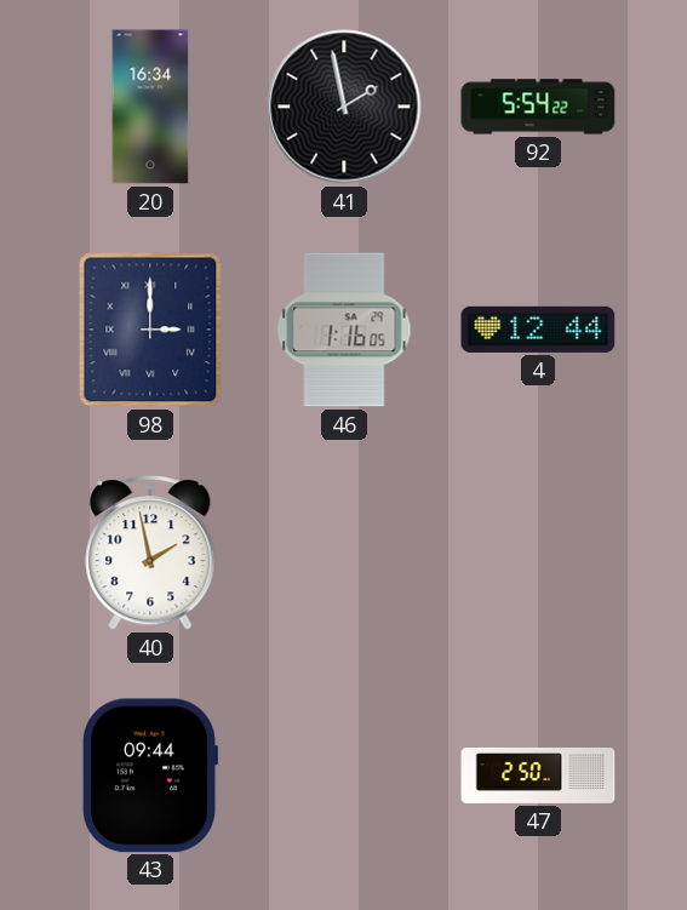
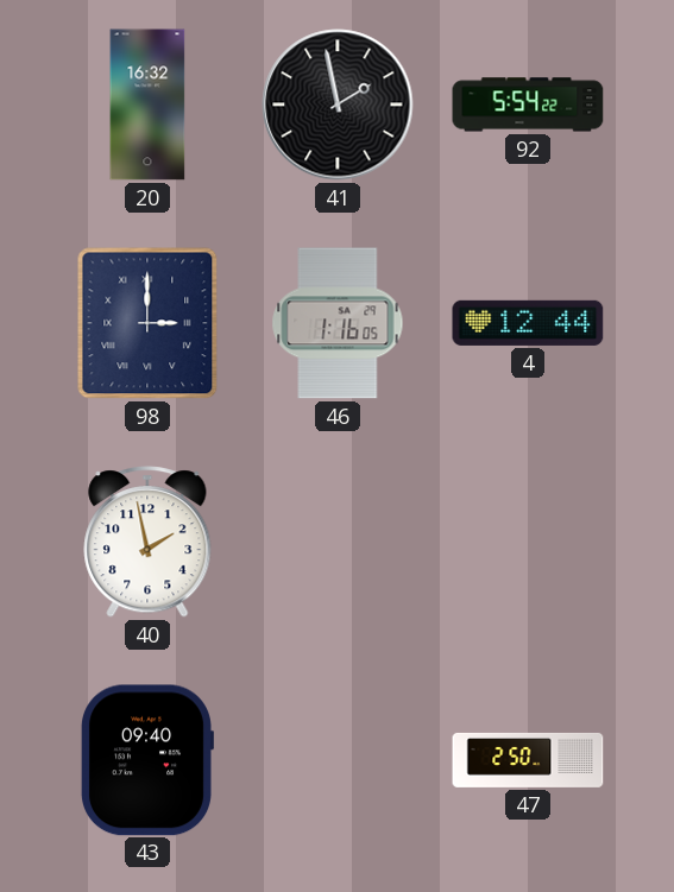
20: 16:34 -> 16:32 (147, 105)
43: 09:44 -> 09:40 (147, 760)
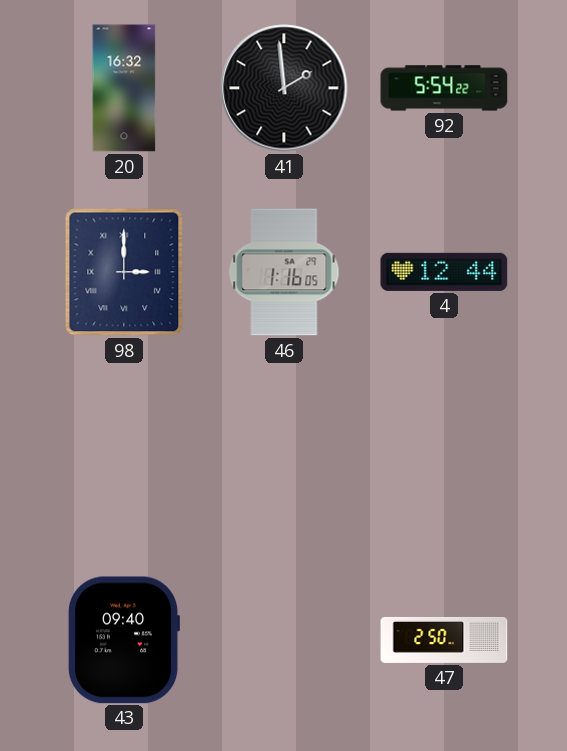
41: 1:58 -> 1:59 (284, 88)
40: 1:58 -> none (147, 542)
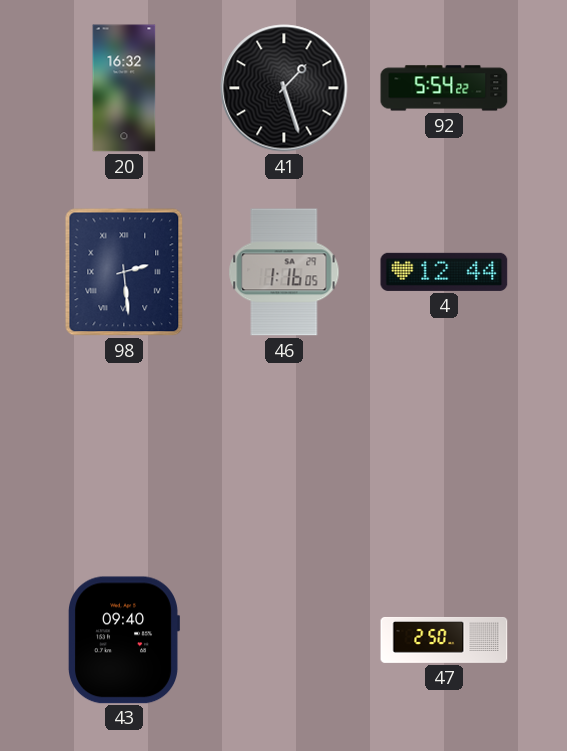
41: 1:59 -> 1:27 (284, 88)
98: 3:00 -> 2:29 (124, 272)
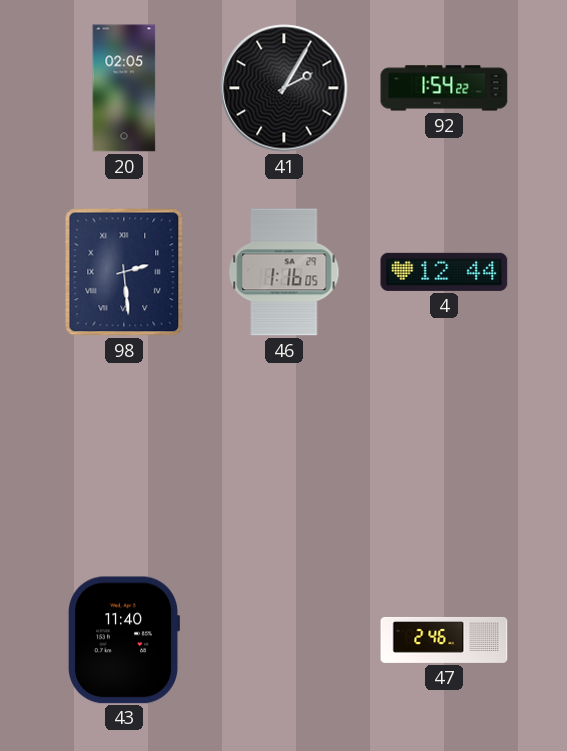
20: 16:32 -> 02:05 (124, 88)
41: 1:27 -> 2:05 (284, 88)
92: 5:54 -> 1:54 (444, 88)
43: 09:40 -> 11:40 (124, 640)
47: 2:50 -> 2:46 (444, 640)
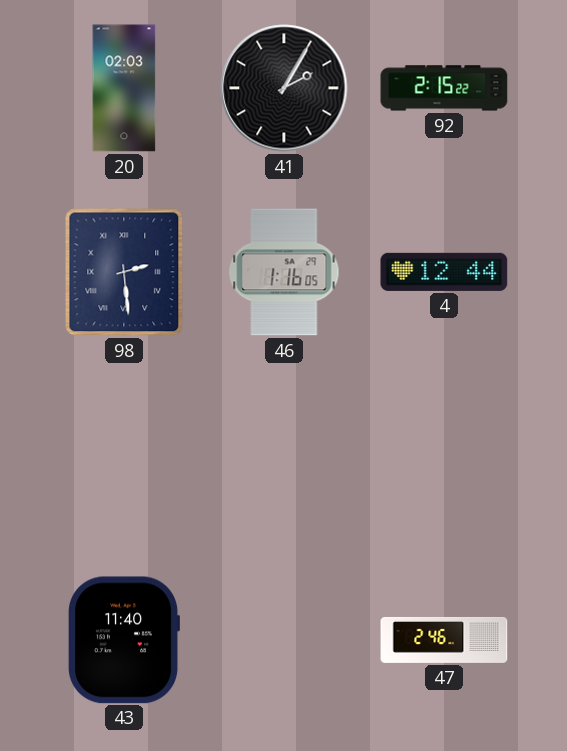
20: 02:05 -> 02:03 (124, 88)
92: 1:54 -> 2:15 (444, 88)
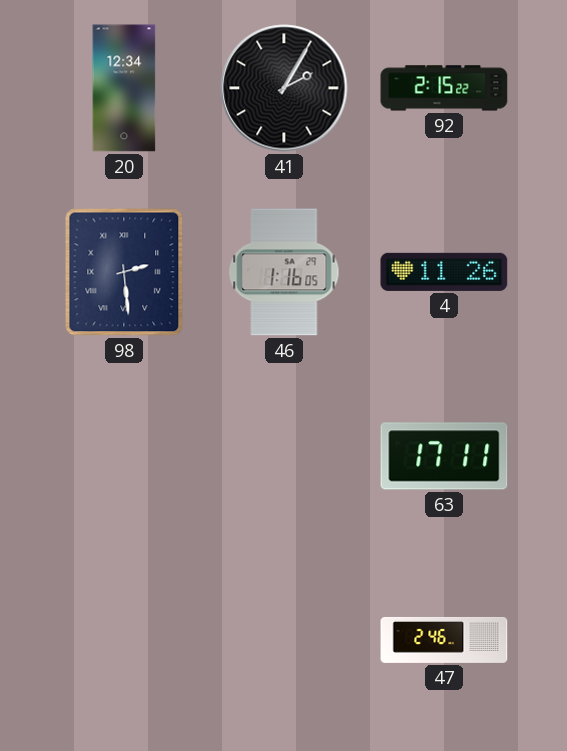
20: 02:03 -> 12:34 (124, 88)
4: 12:44 -> 11:26 (444, 272)
63: none -> 17:11 (444, 456)
43: 11:40 -> none (124, 640)
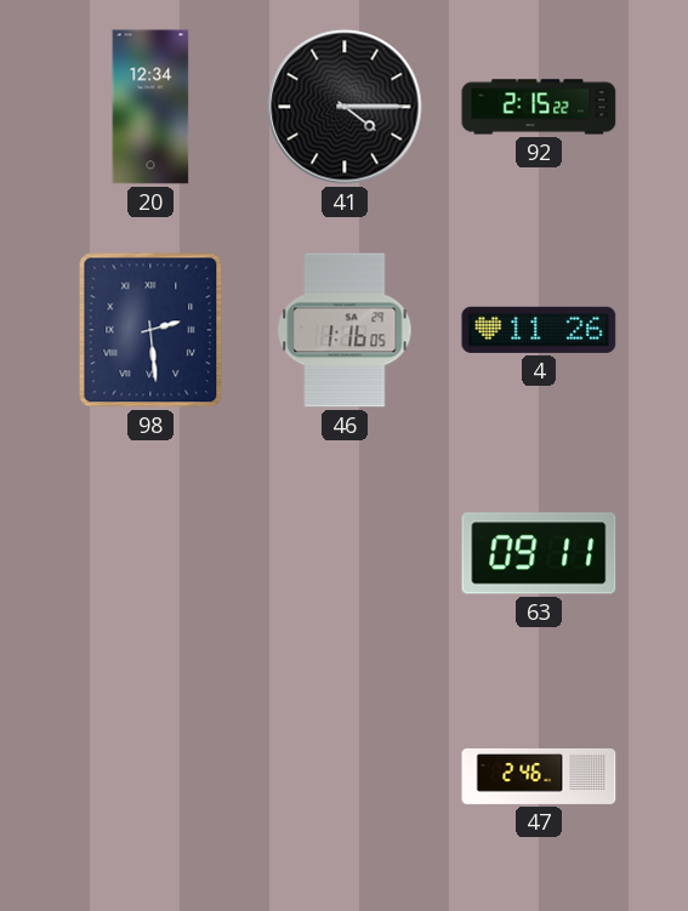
41: 2:05 -> 4:15 (345, 107)
63: 17:11 -> 09:11 (539, 553)
